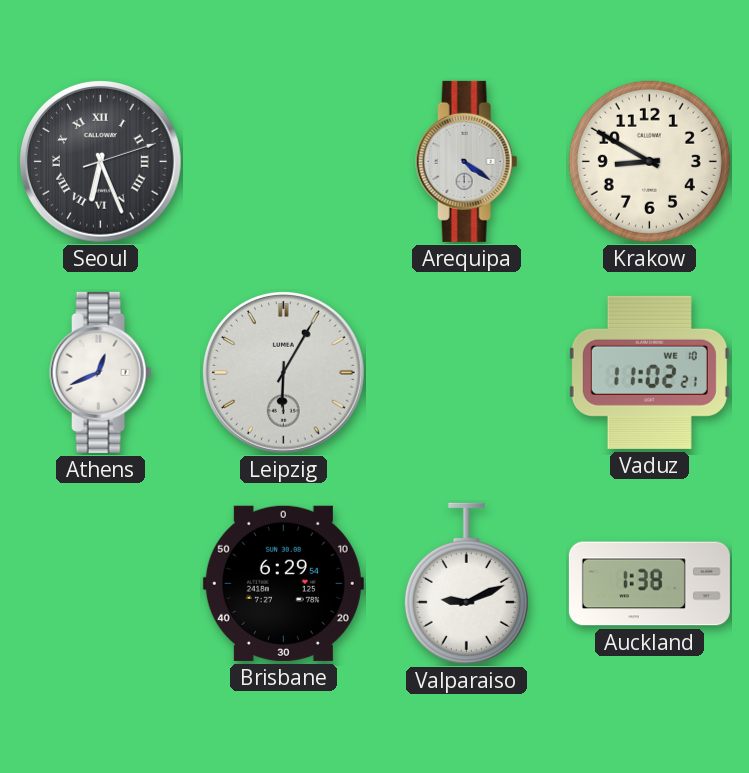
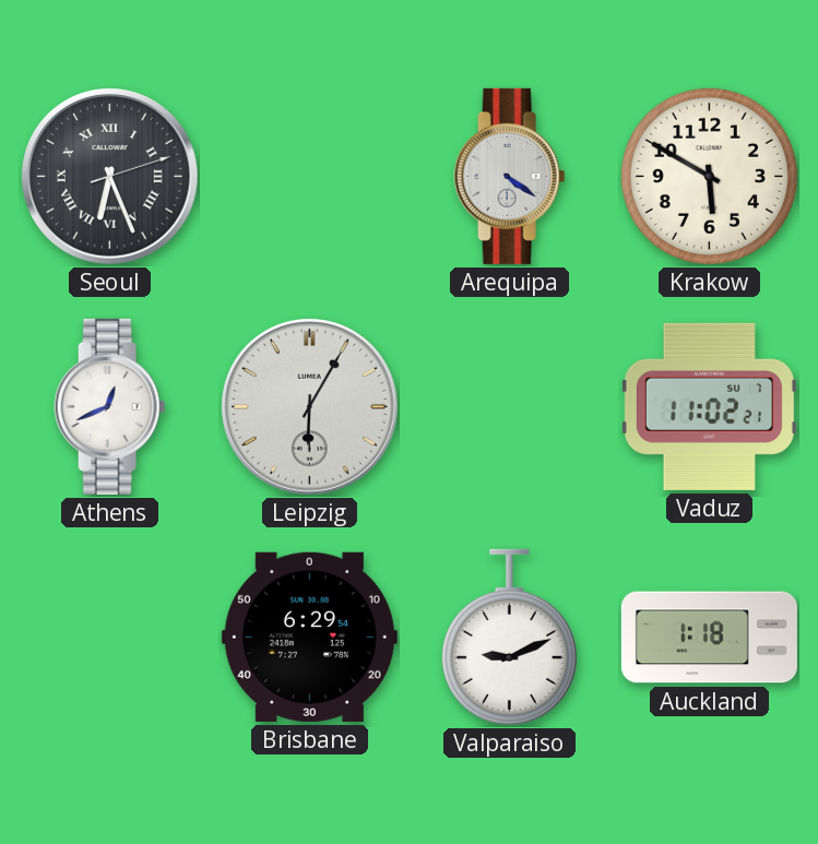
Krakow: 8:50 -> 5:50 (709, 176)
Vaduz date: WE 10 -> SU 7 (709, 406)
Auckland: 1:38 -> 1:18 (709, 638)
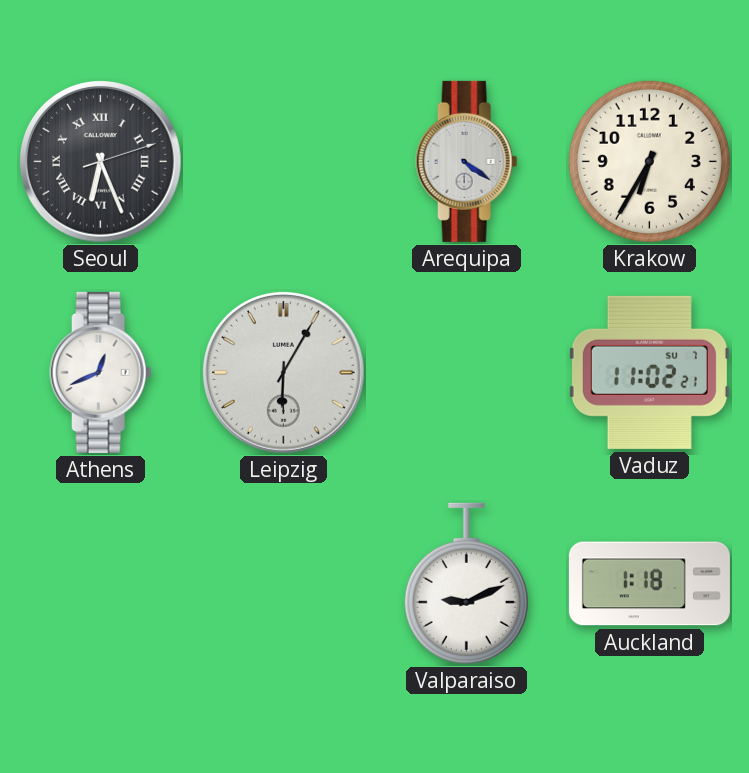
Krakow: 5:50 -> 6:35 (649, 161)
Brisbane: 6:29 -> none (309, 637)
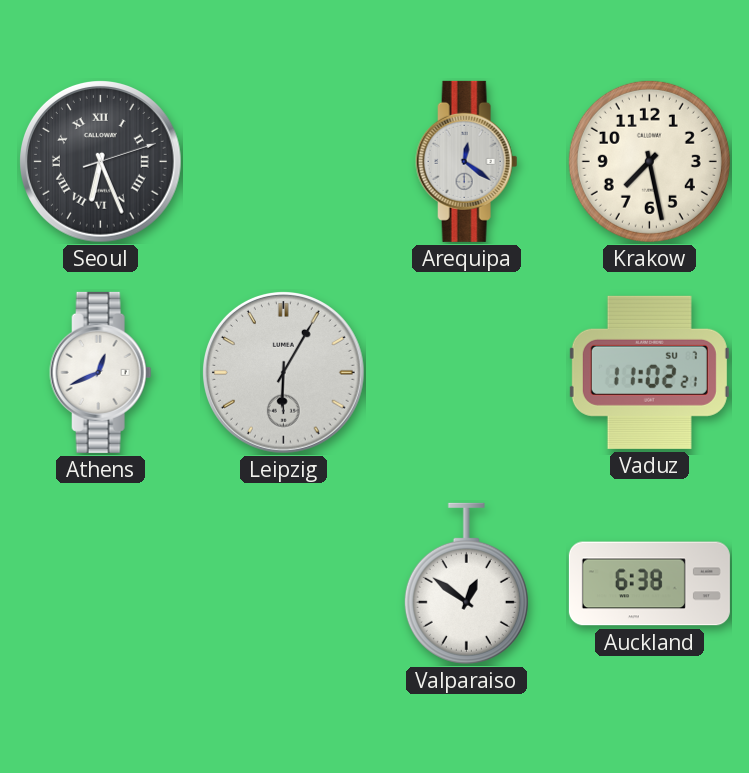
Arequipa: 4:21 -> 12:21 (467, 161)
Krakow: 6:35 -> 7:28 (649, 161)
Valparaiso: 9:11 -> 12:51 (466, 583)
Auckland: 1:18 -> 6:38 (649, 584)
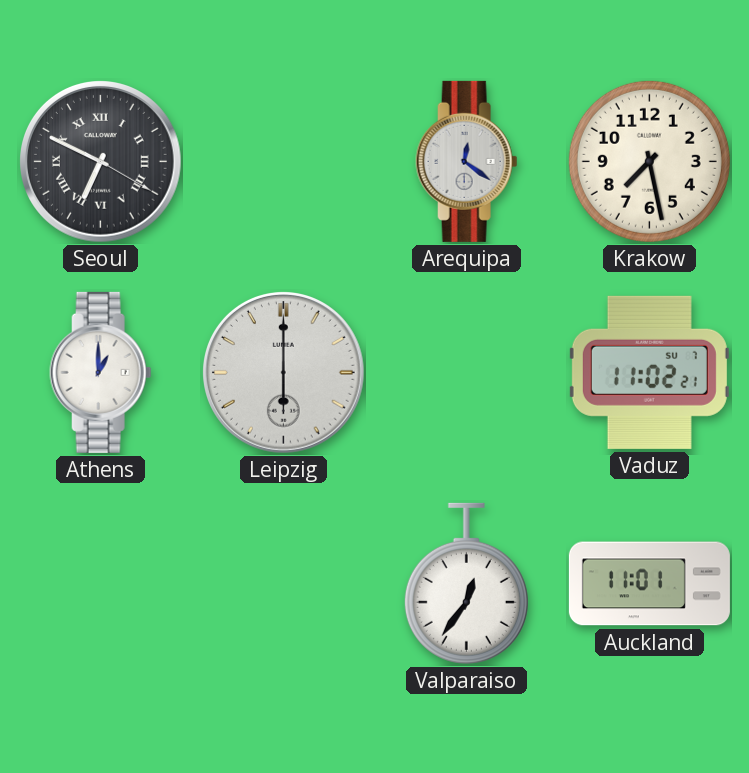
Seoul: 6:26 -> 6:49 (101, 162)
Athens: 12:41 -> 1:00 (101, 372)
Leipzig: 6:05 -> 6:00 (284, 373)
Valparaiso: 12:51 -> 12:36 (466, 583)
Auckland: 6:38 -> 11:01 (649, 584)
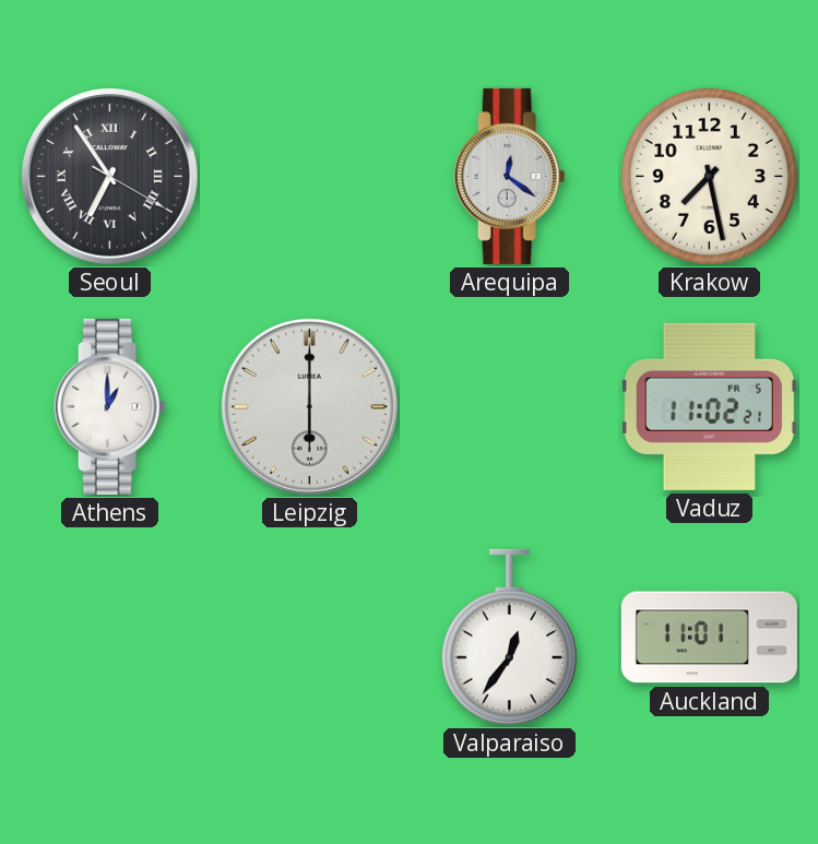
Seoul: 6:49 -> 6:54 (110, 177)
Vaduz date: SU 7 -> FR 5 (709, 406)
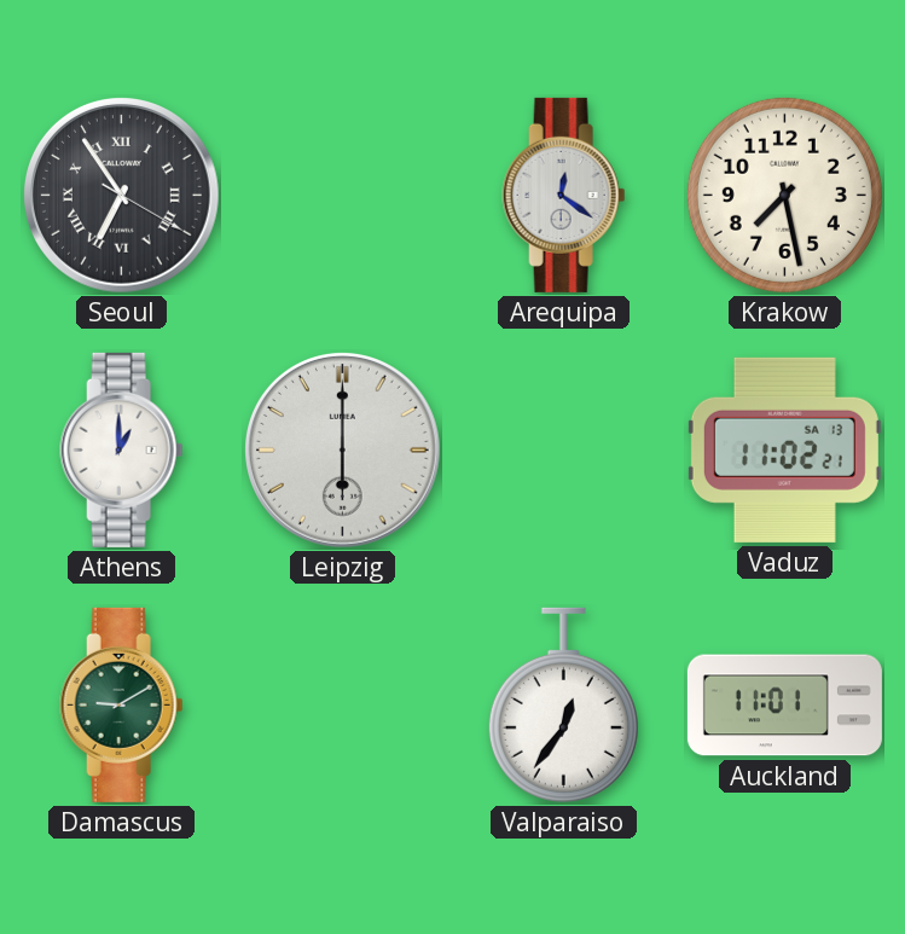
Vaduz date: FR 5 -> SA 13 (784, 449)
Damascus: none -> 9:10 (122, 704)
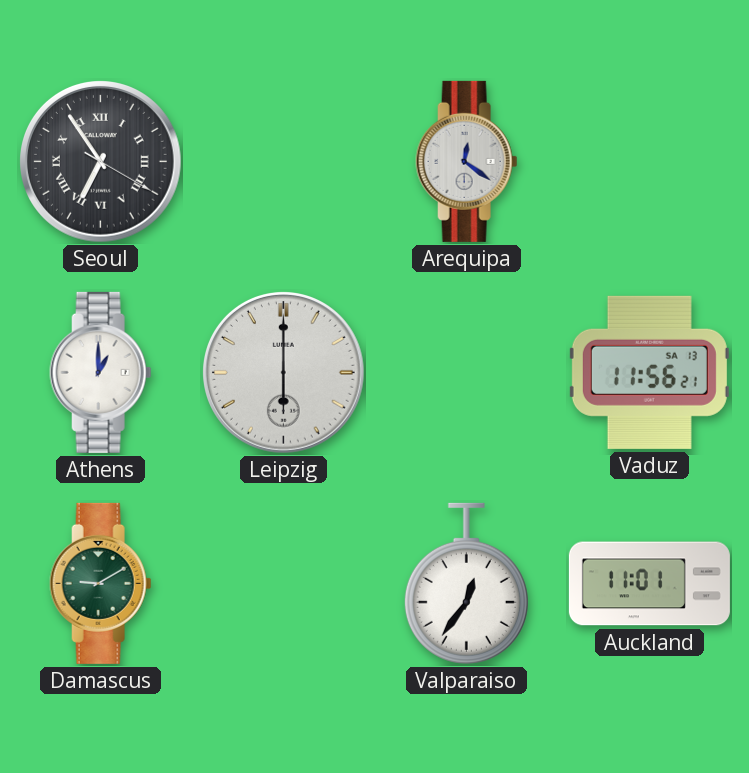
Krakow: 7:28 -> none (784, 195)
Vaduz: 11:02 -> 11:56 (649, 372)
